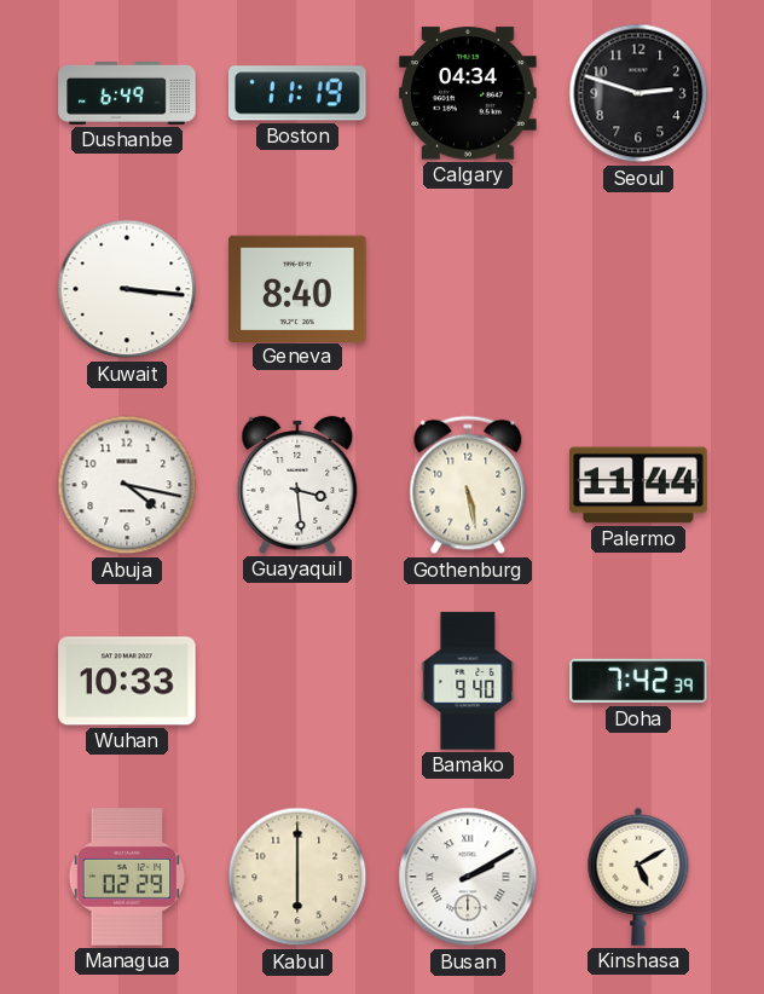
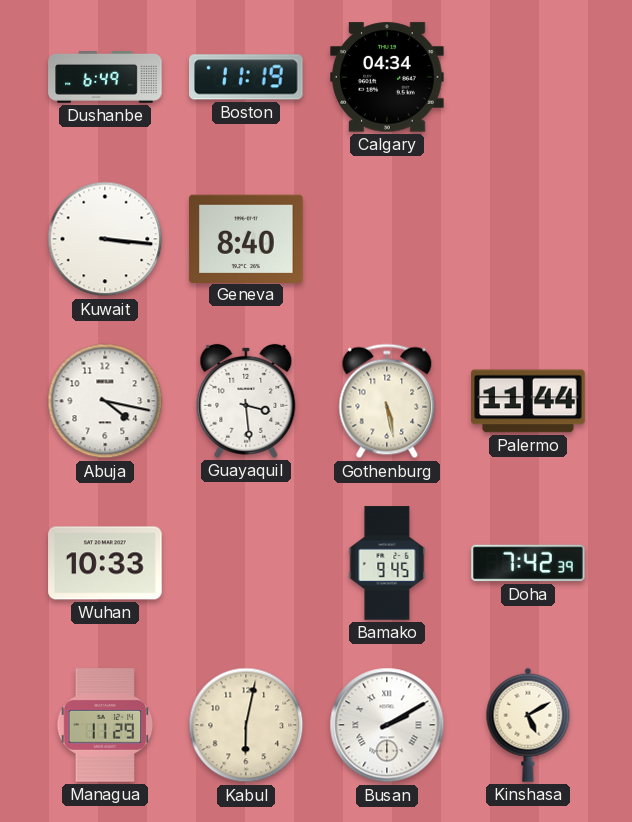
Seoul: 2:48 -> none (638, 93)
Bamako: 9:40 -> 9:45 (387, 563)
Managua: 02:29 -> 11:29 (105, 725)
Kabul: 6:00 -> 6:02 (246, 725)
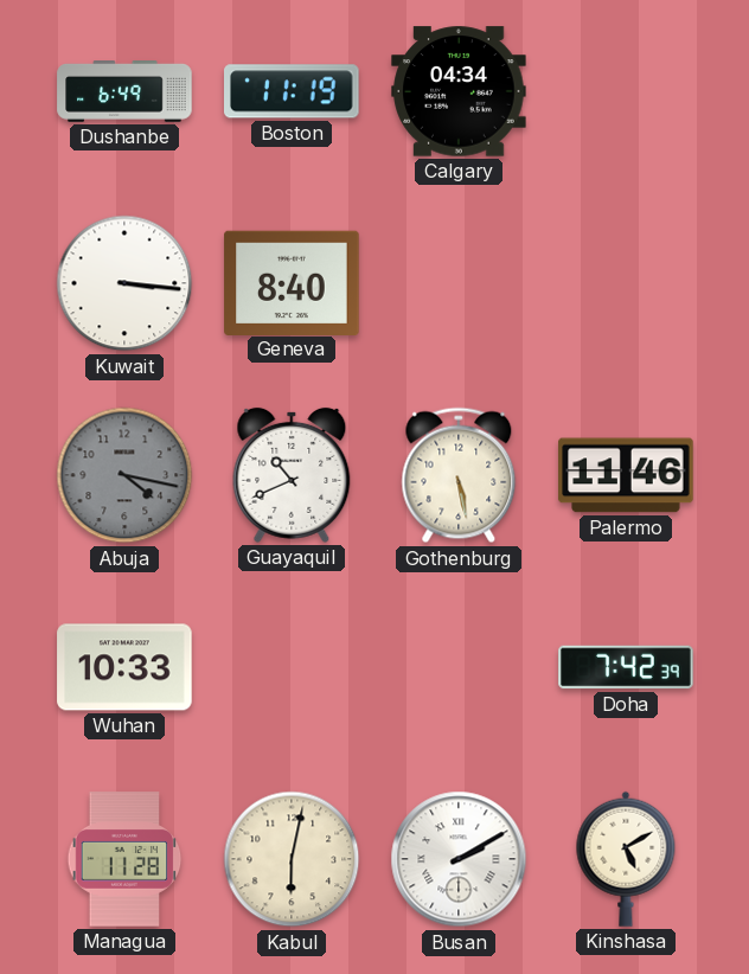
Abuja dial: white -> grey (124, 475)
Guayaquil: 3:29 -> 10:41 (292, 475)
Palermo: 11:44 -> 11:46 (626, 475)
Bamako: 9:45 -> none (387, 563)
Managua: 11:29 -> 11:28 (124, 859)
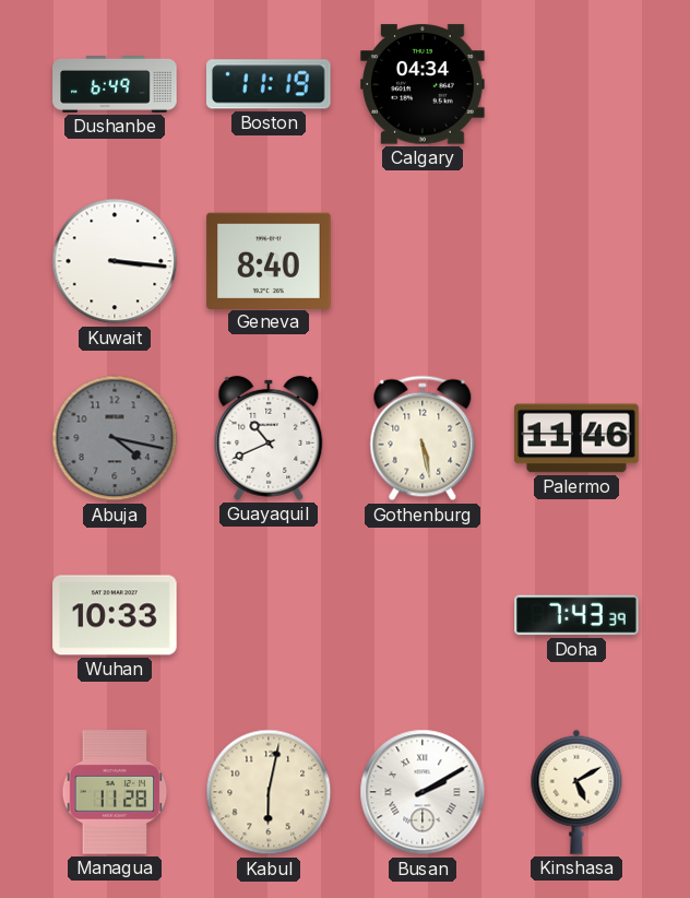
Doha: 7:42 -> 7:43 (576, 615)
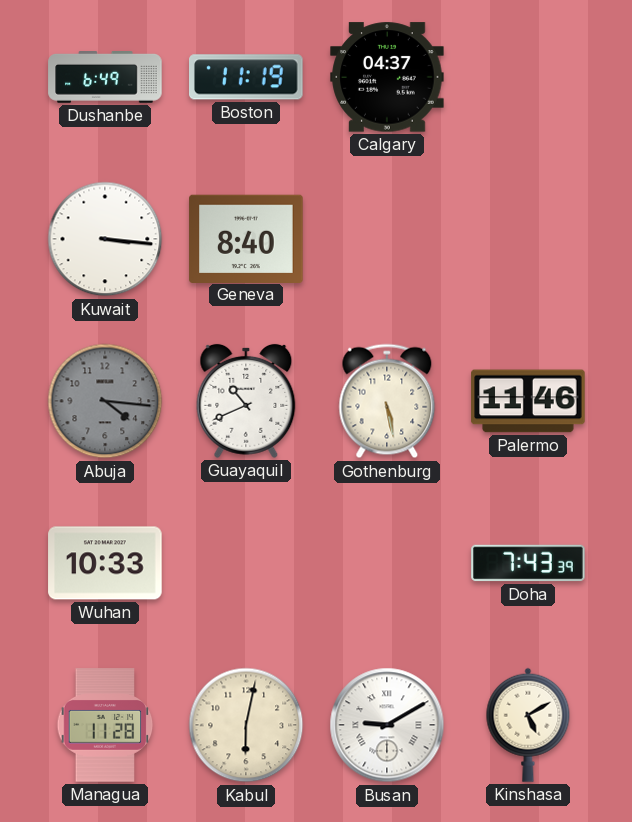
Calgary: 04:34 -> 04:37 (387, 77)
Abuja: 4:17 -> 4:16 (105, 401)
Busan: 2:10 -> 9:10 (387, 725)
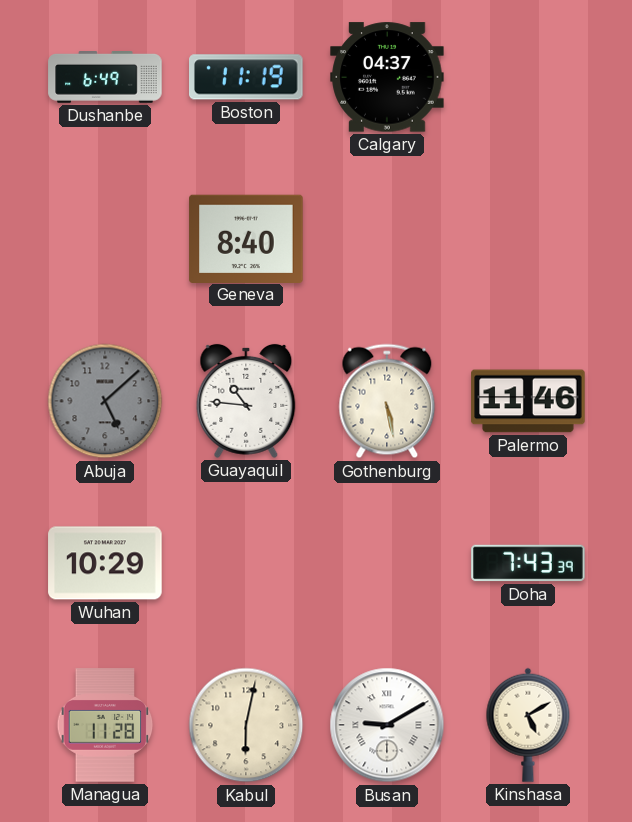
Kuwait: 3:16 -> none (105, 239)
Abuja: 4:16 -> 5:08 (105, 401)
Guayaquil: 10:41 -> 10:46 (246, 401)
Wuhan: 10:33 -> 10:29 (105, 563)
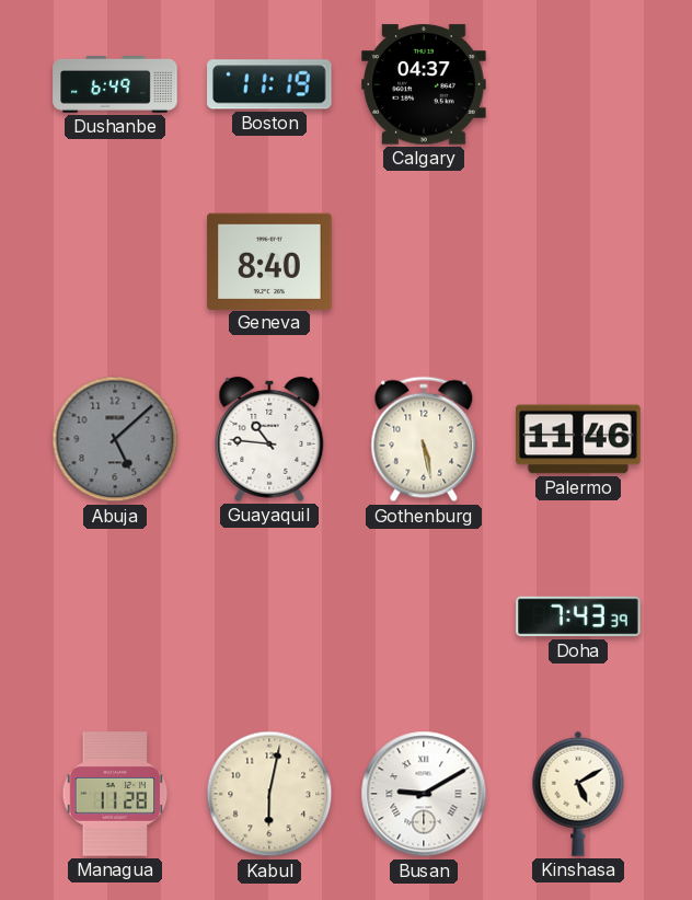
Wuhan: 10:29 -> none (105, 563)
